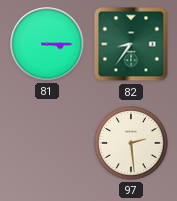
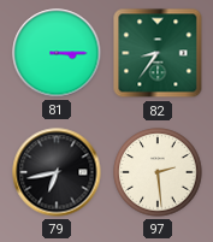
79: none -> 6:43 (57, 172)
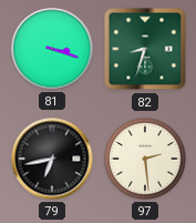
81: 3:15 -> 3:18 (52, 49)
82: 8:36 -> 8:33 (145, 49)
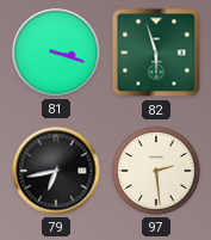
82: 8:33 -> 5:57 (156, 53)
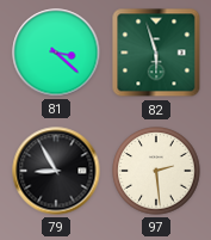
81: 3:18 -> 3:22 (56, 53)
79: 6:43 -> 8:55 (56, 171)
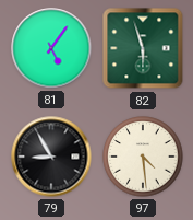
81: 3:22 -> 5:06 (51, 48)
97: 2:29 -> 4:29 (143, 157)
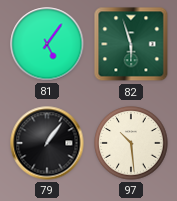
79: 8:55 -> 1:06 (47, 143)
97: 4:29 -> 10:29 (131, 143)
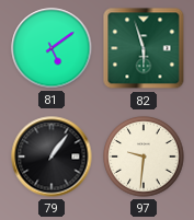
81: 5:06 -> 5:09 (52, 48)
97: 10:29 -> 9:31 (144, 157)
